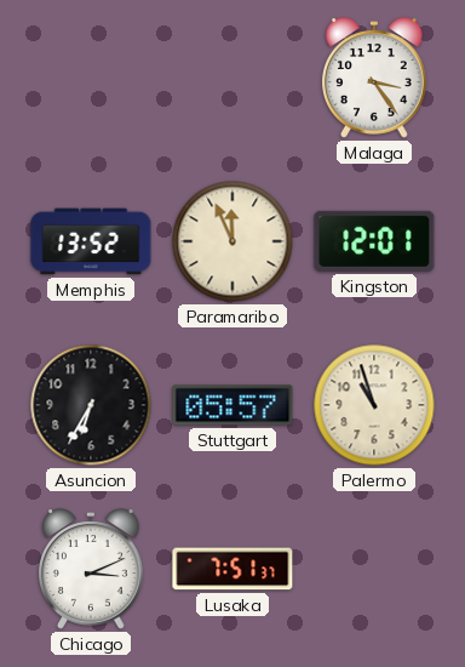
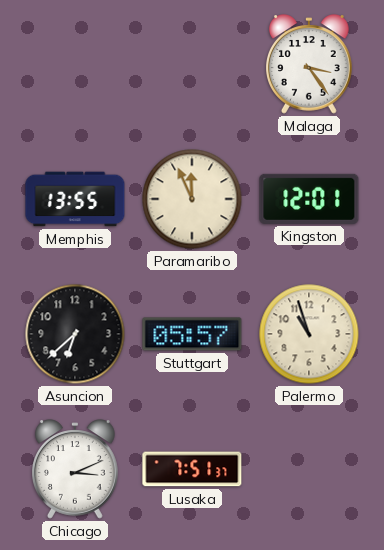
Memphis: 13:52 -> 13:55 (75, 199)
Asuncion: 6:35 -> 6:38 (75, 334)
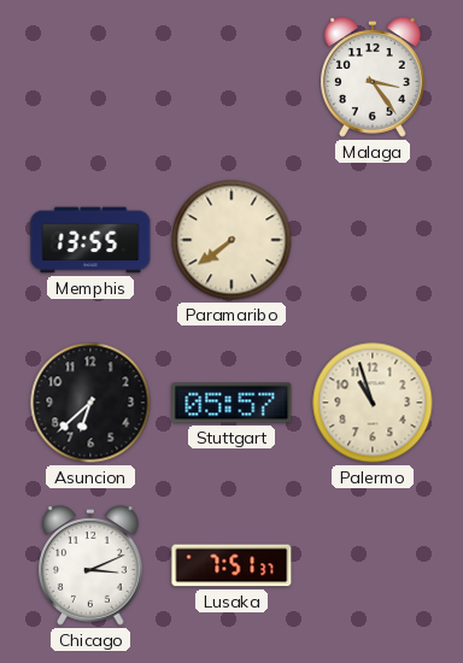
Paramaribo: 11:56 -> 7:39 (231, 240)
Kingston: 12:01 -> none (309, 199)
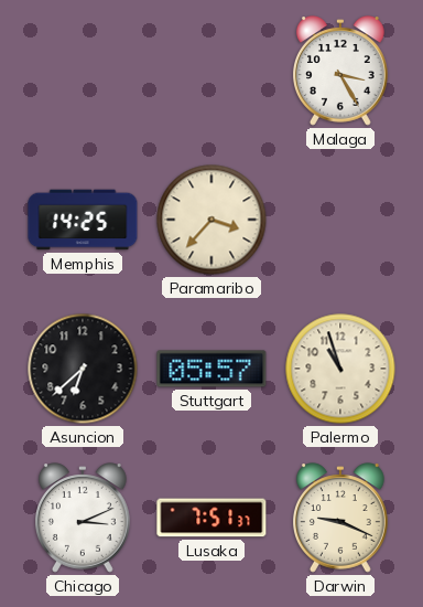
Malaga: 3:24 -> 3:25 (341, 71)
Memphis: 13:55 -> 14:25 (83, 220)
Paramaribo: 7:39 -> 3:37 (211, 220)
Darwin: none -> 9:19 (341, 518)
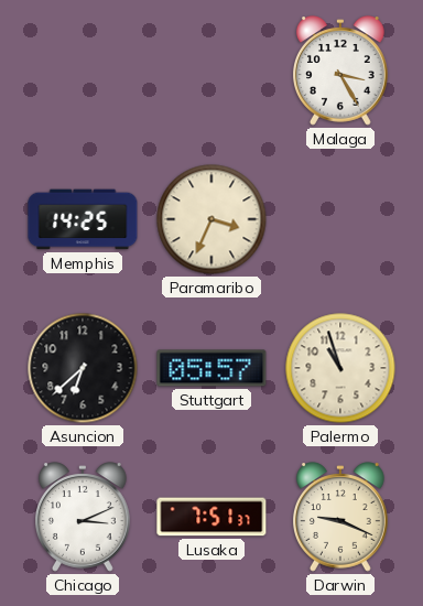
Paramaribo: 3:37 -> 3:34 (211, 219)
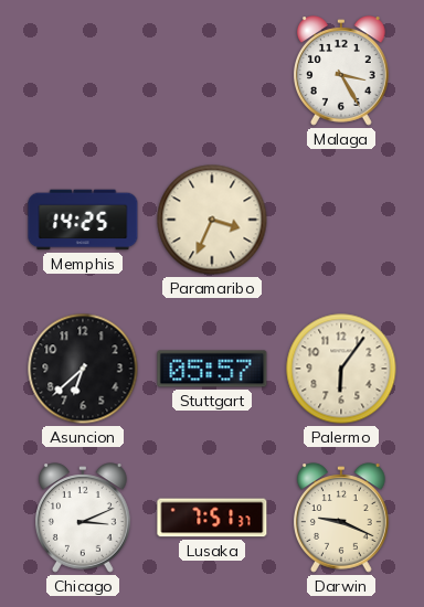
Palermo: 10:57 -> 6:06 (341, 369)
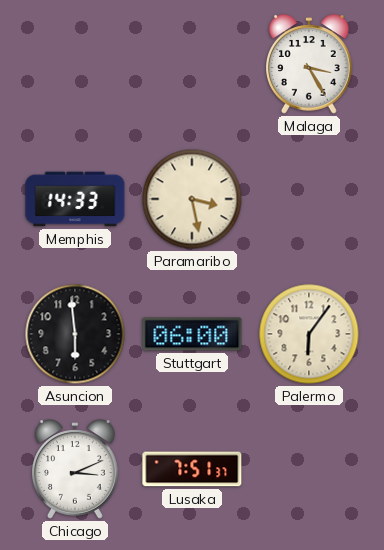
Memphis: 14:25 -> 14:33 (75, 199)
Paramaribo: 3:34 -> 3:28 (192, 199)
Asuncion: 6:38 -> 5:59 (75, 334)
Stuttgart: 05:57 -> 06:00 (192, 334)
Darwin: 9:19 -> none (342, 518)
